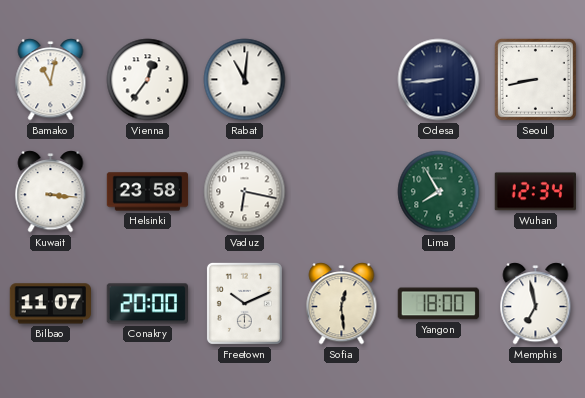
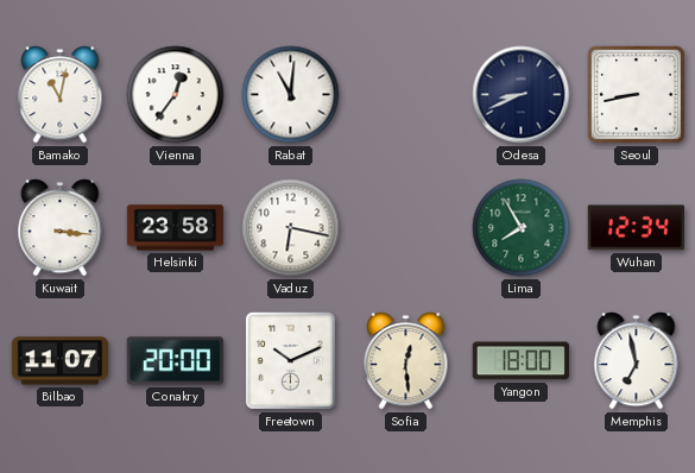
Odesa: 8:44 -> 8:41 (522, 95)
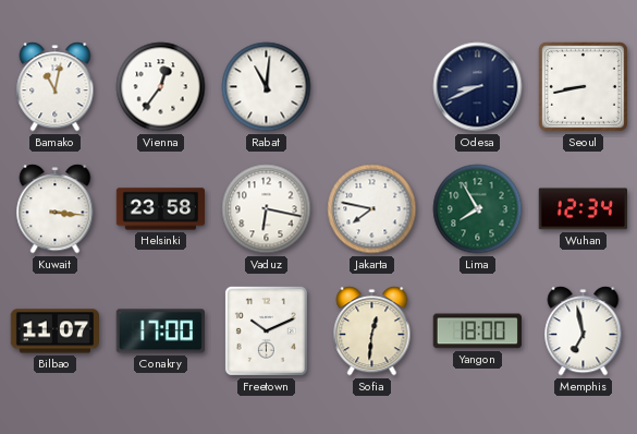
Jakarta: none -> 7:47 (372, 209)
Conakry: 20:00 -> 17:00 (160, 331)
Sofia: 12:29 -> 12:31 (372, 331)
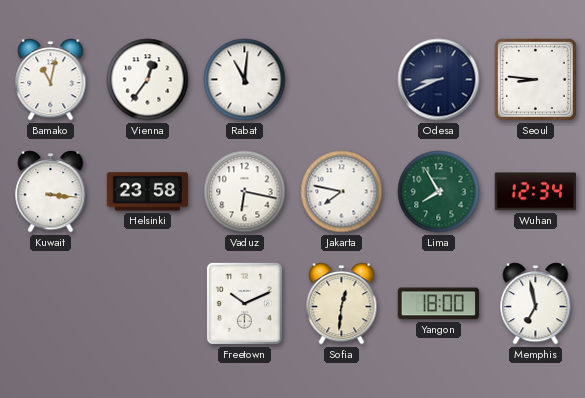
Seoul: 8:43 -> 8:46 (535, 79)
Bilbao: 11:07 -> none (54, 331)
Conakry: 17:00 -> none (160, 331)
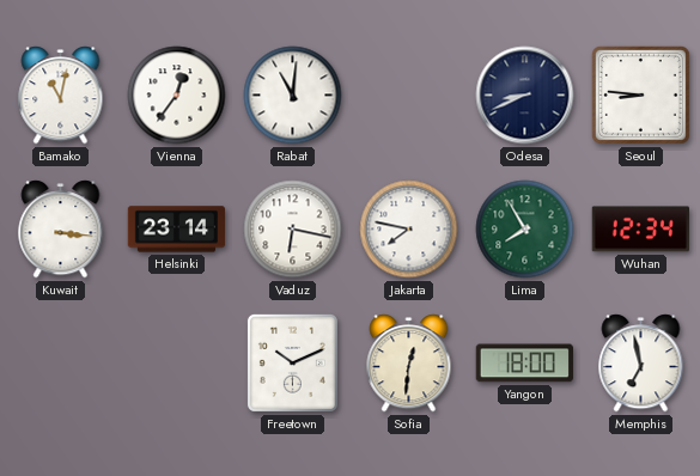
Helsinki: 23:58 -> 23:14 (177, 230)
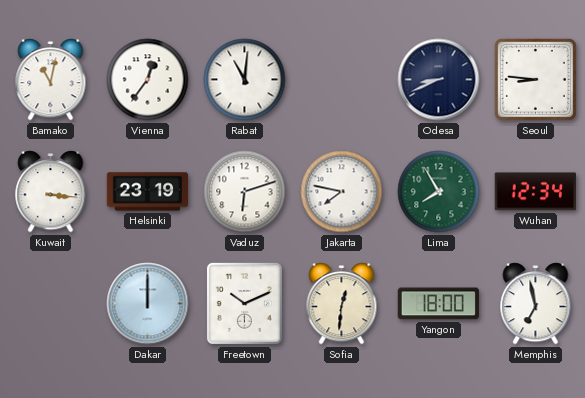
Helsinki: 23:14 -> 23:19 (148, 192)
Vaduz: 6:17 -> 6:12 (245, 192)
Dakar: none -> 12:00 (148, 304)
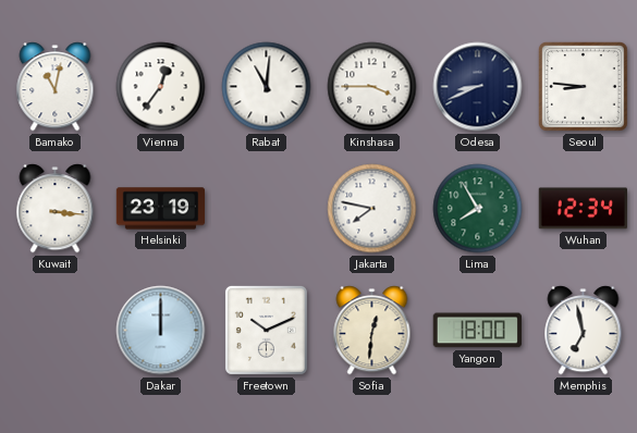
Kinshasa: none -> 3:45 (372, 87)
Vaduz: 6:12 -> none (245, 192)
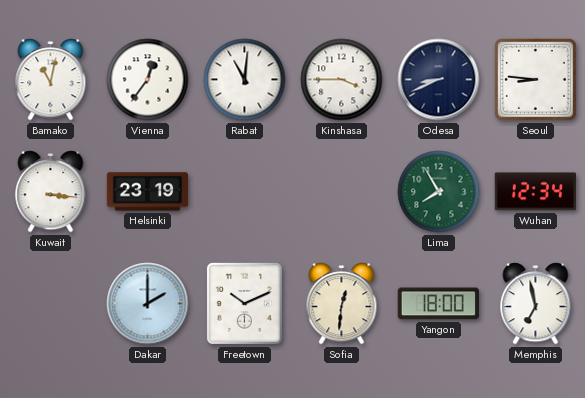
Jakarta: 7:47 -> none (372, 209)
Dakar: 12:00 -> 2:00 (148, 304)
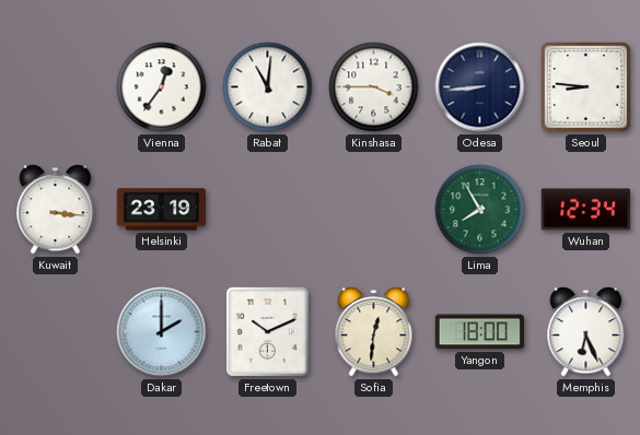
Bamako: 11:02 -> none (51, 80)
Odesa: 8:41 -> 8:44 (480, 87)
Memphis: 6:58 -> 6:26 (586, 332)
